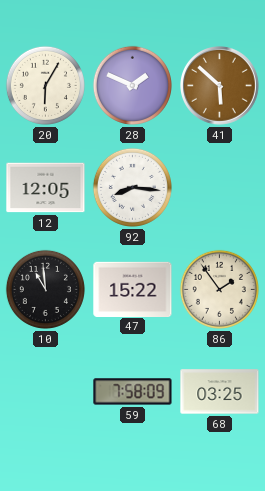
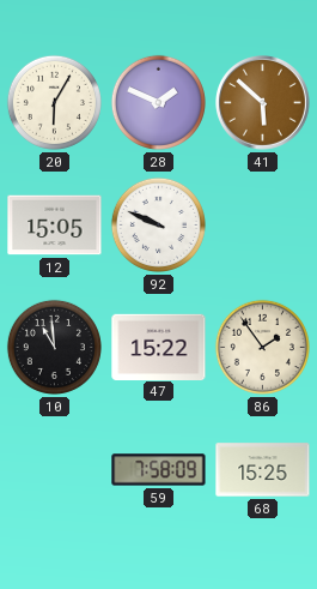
12: 12:05 -> 15:05 (55, 226)
92: 8:16 -> 9:49 (158, 224)
68: 03:25 -> 15:25 (263, 470)
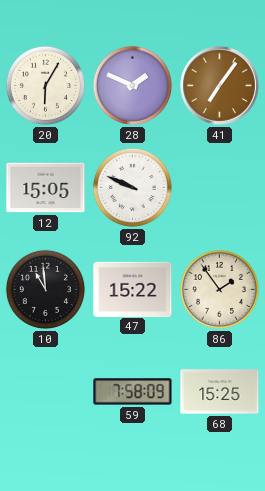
41: 5:52 -> 7:06 (220, 86)
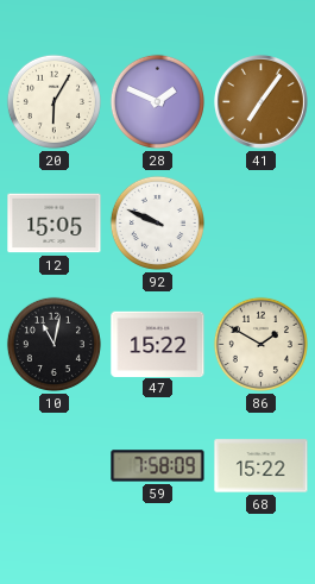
10: 10:59 -> 11:02 (53, 344)
86: 1:54 -> 1:50 (260, 344)
68: 15:25 -> 15:22 (262, 466)
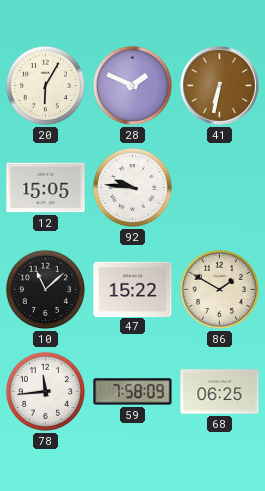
41: 7:06 -> 6:32 (220, 86)
92: 9:49 -> 9:46 (132, 187)
10: 11:02 -> 11:08 (45, 289)
78: none -> 11:44 (45, 391)
68: 15:22 -> 06:25 (220, 392)
